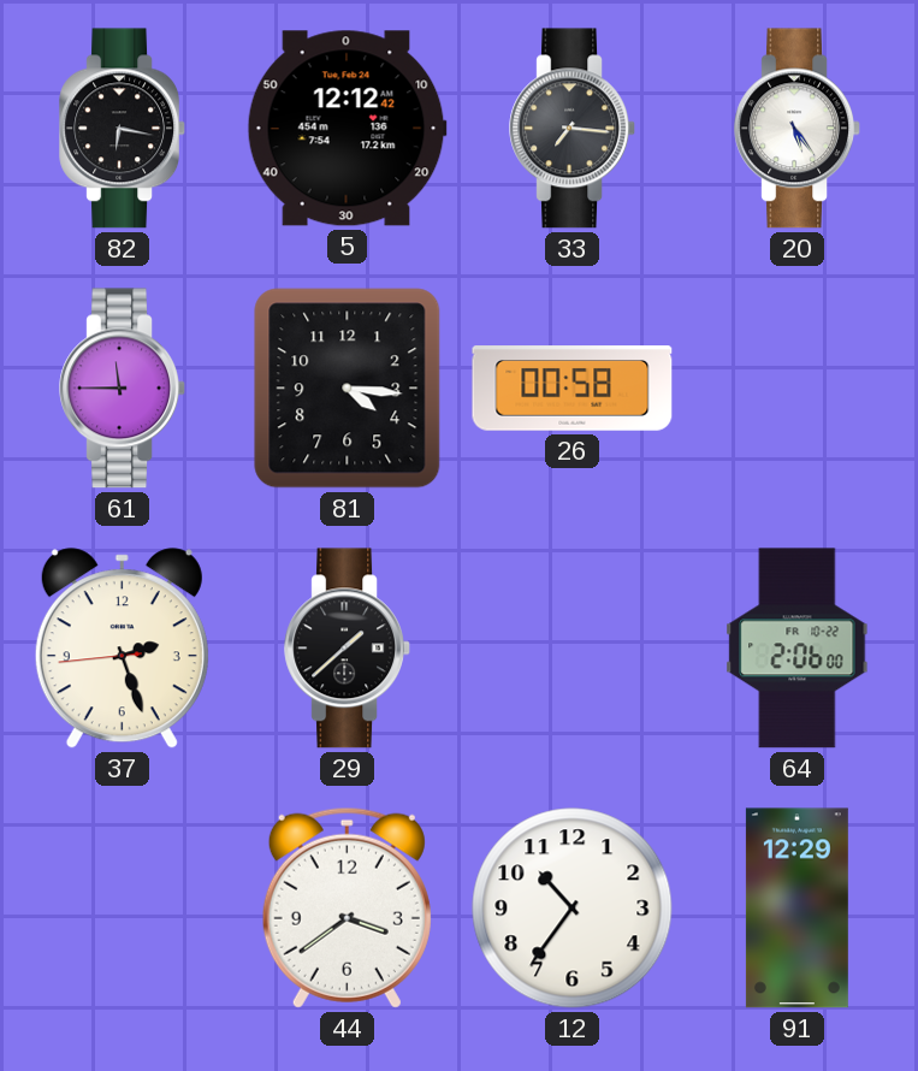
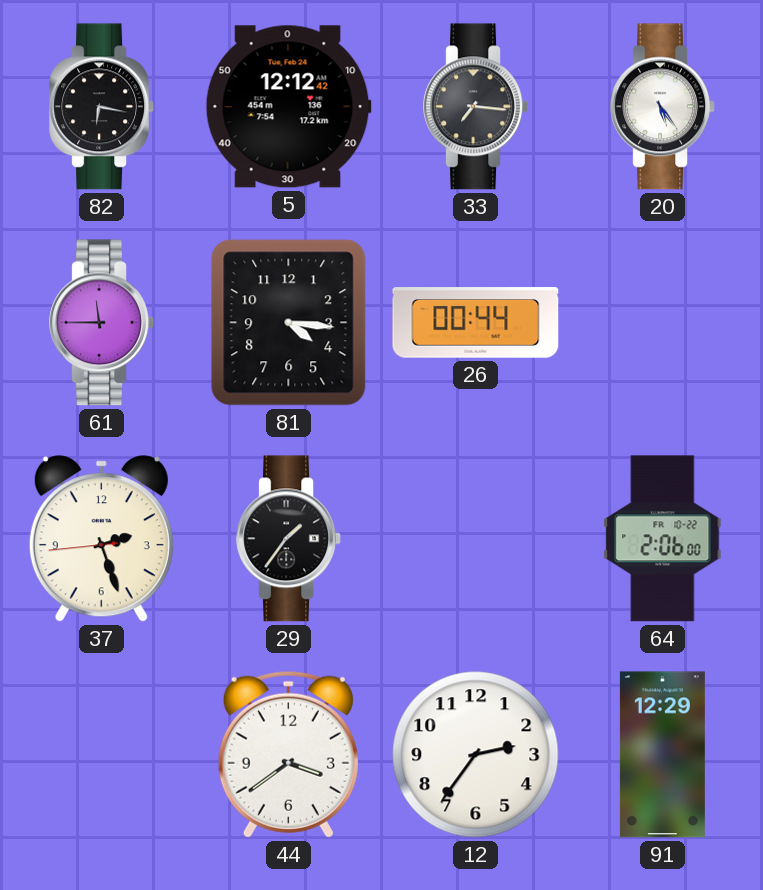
26: 00:58 -> 00:44 (476, 323)
29: 1:38 -> 1:36 (288, 539)
12: 10:36 -> 2:36 (476, 755)
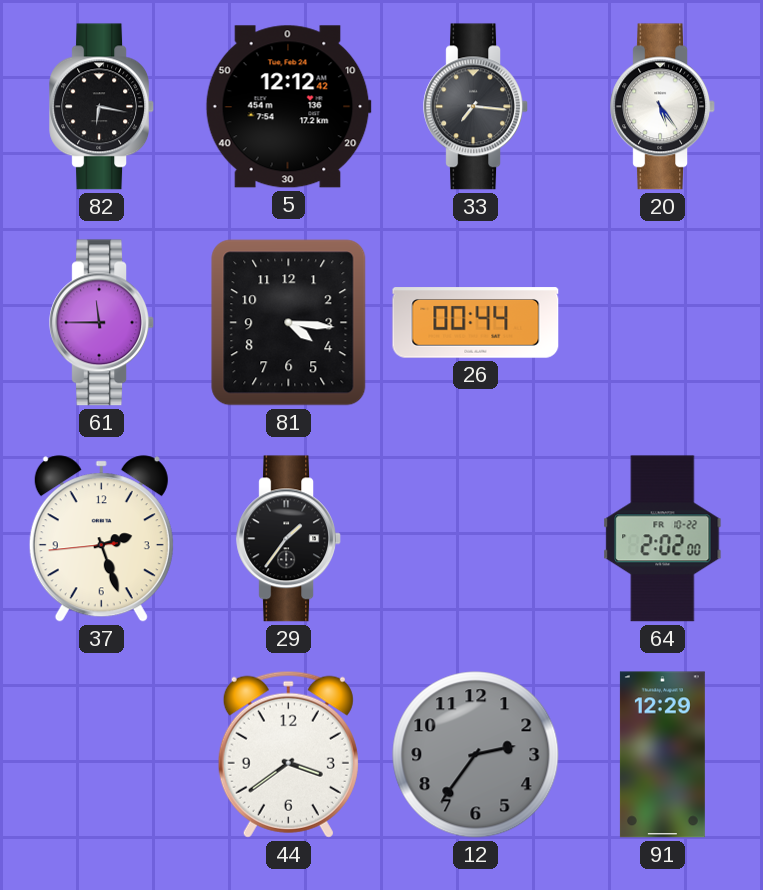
64: 2:06 -> 2:02 (663, 539)
12 dial: white -> grey (476, 755)
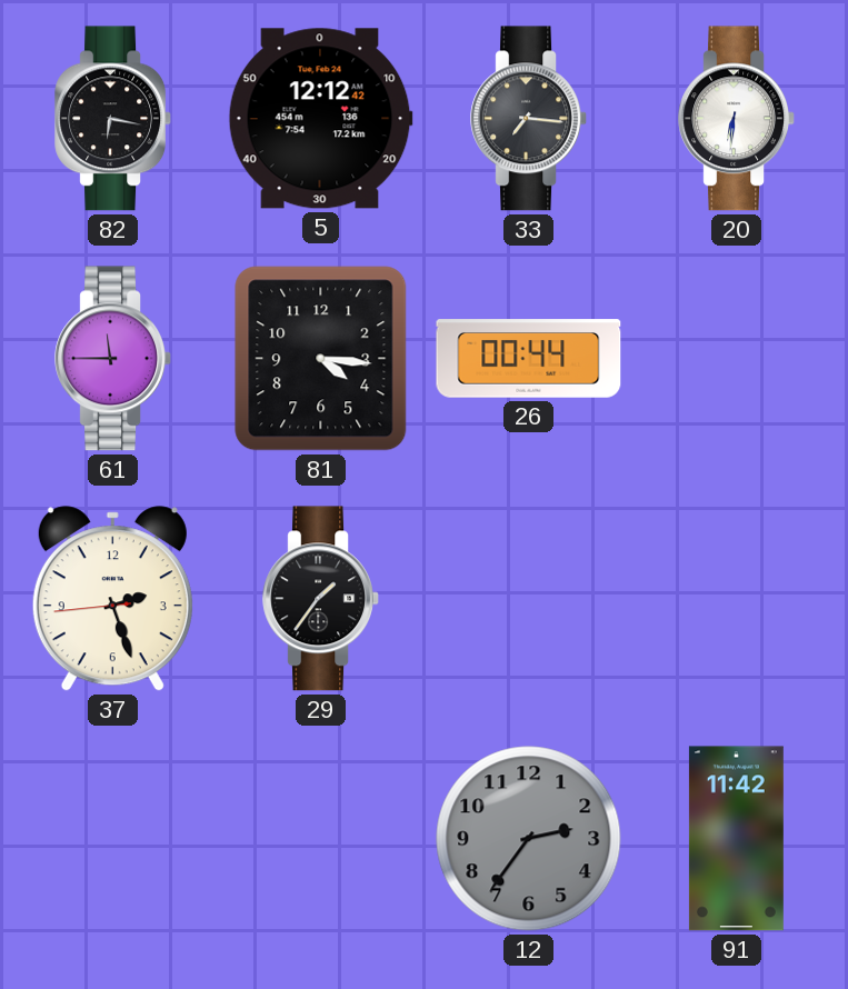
20: 5:24 -> 6:31 (736, 119)
64: 2:02 -> none (663, 539)
44: 3:39 -> none (288, 754)
91: 12:29 -> 11:42 (736, 839)
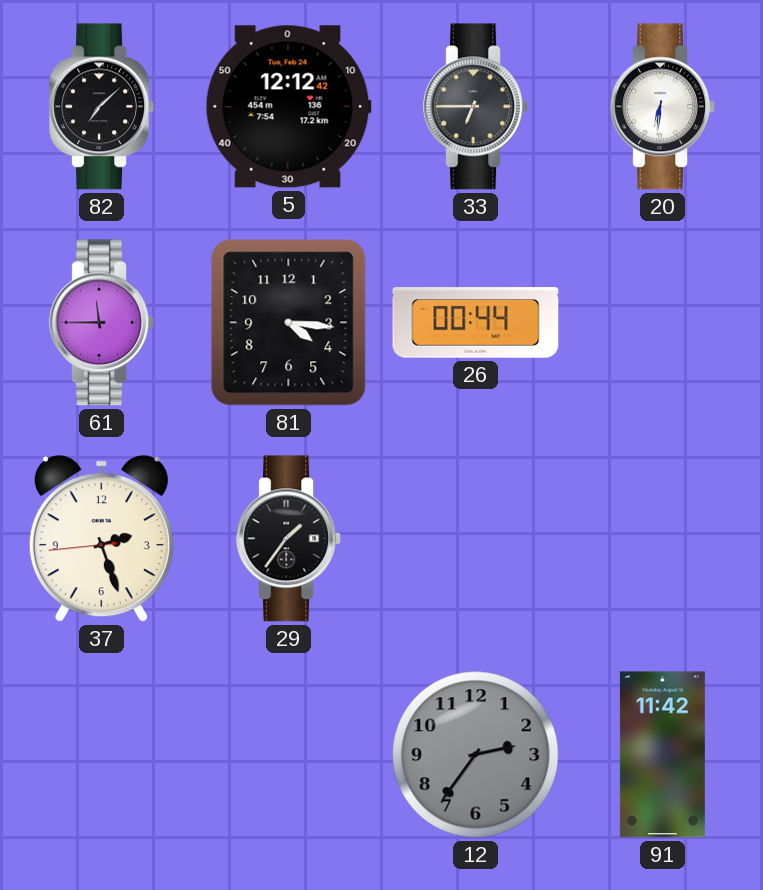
82: 6:17 -> 7:08 (101, 107)
33: 7:16 -> 6:45 (475, 107)
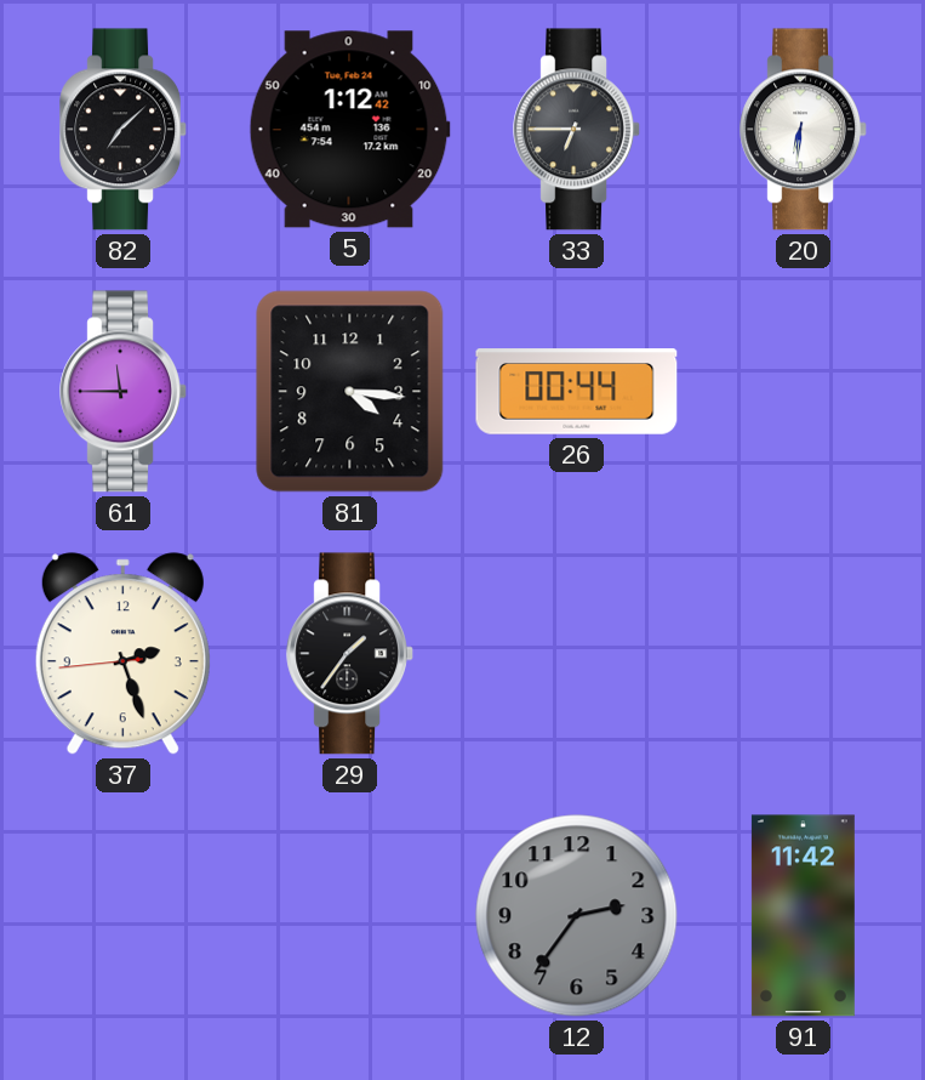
5: 12:12 -> 1:12 (349, 130)
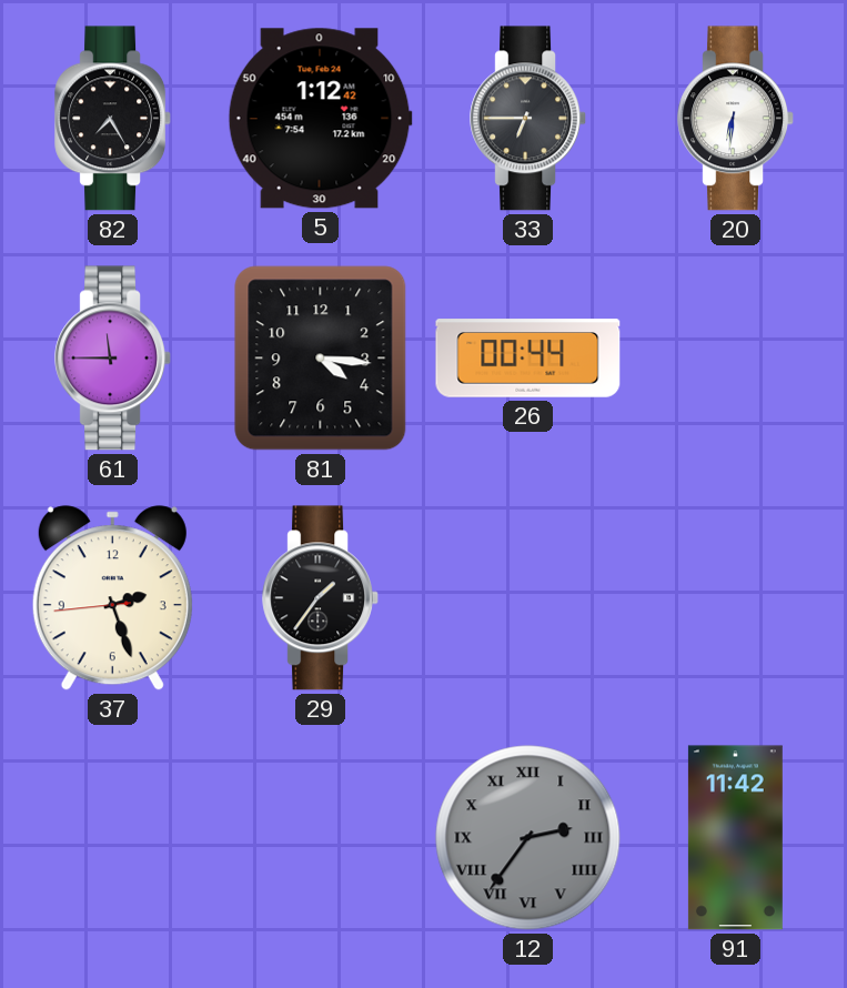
82: 7:08 -> 7:25 (112, 119)
12 numerals: Arabic -> Roman (528, 838)
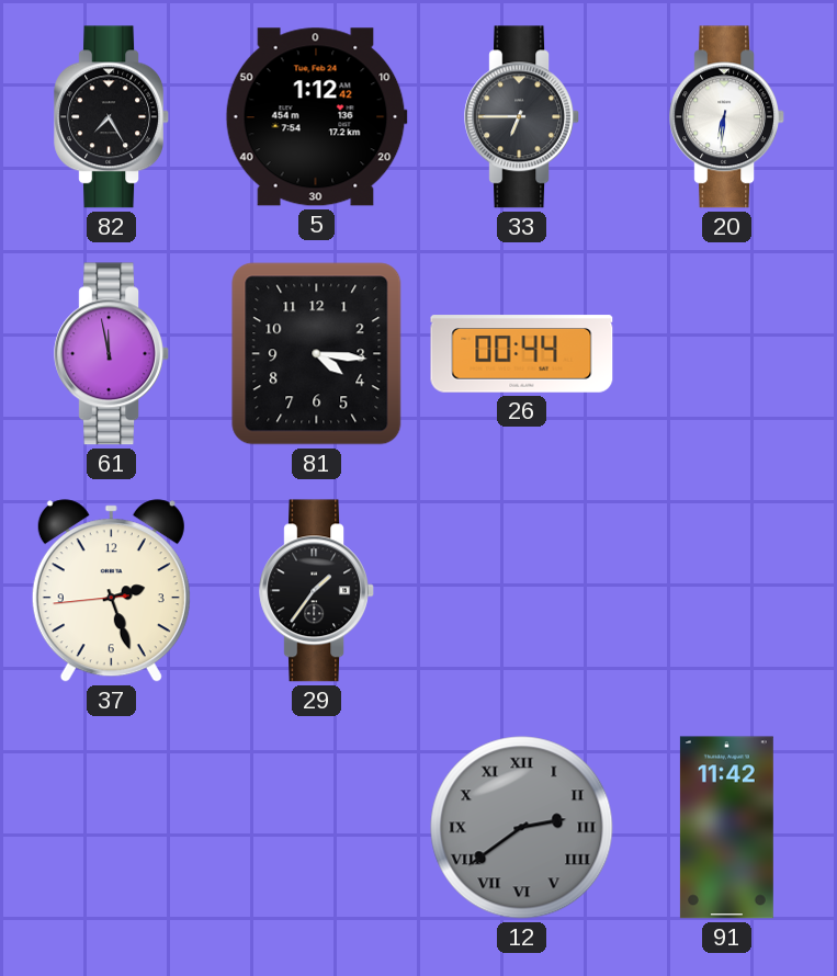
61: 11:45 -> 11:58 (111, 354)
12: 2:36 -> 2:39 (522, 828)
